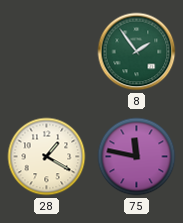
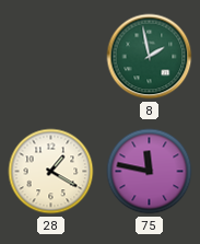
8: 1:54 -> 1:58 (150, 57)
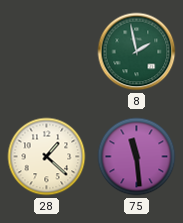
28: 1:20 -> 1:22 (47, 157)
75: 11:47 -> 11:29 (137, 157)
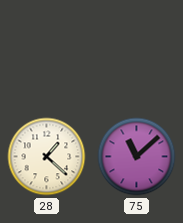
8: 1:58 -> none (137, 52)
75: 11:29 -> 11:08 (137, 157)
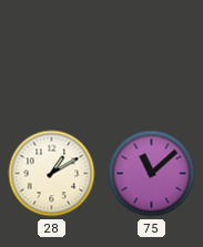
28: 1:22 -> 1:10 (52, 174)
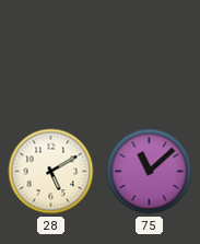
28: 1:10 -> 5:10 (51, 172)
